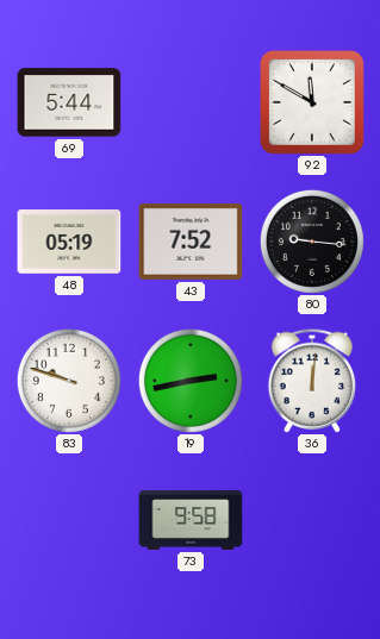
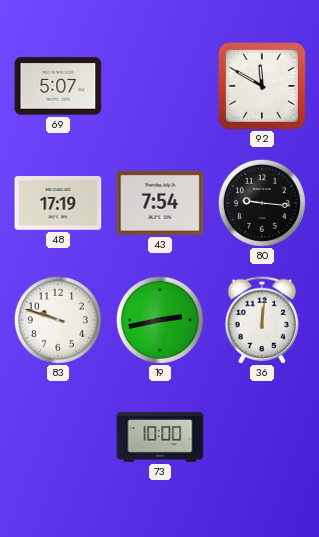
69: 5:44 -> 5:07 (58, 86)
48: 05:19 -> 17:19 (58, 204)
43: 7:52 -> 7:54 (160, 203)
73: 9:58 -> 10:00 (160, 438)
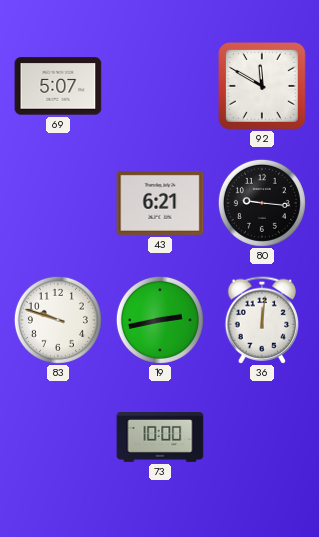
48: 17:19 -> none (58, 204)
43: 7:54 -> 6:21 (160, 203)
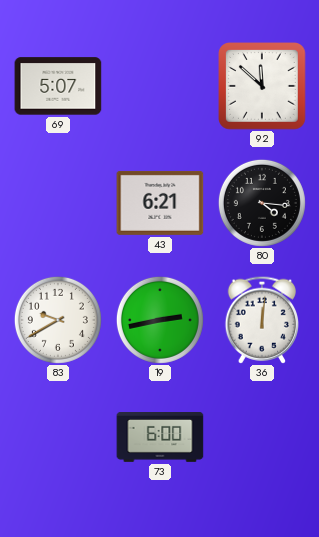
92: 11:50 -> 11:52 (263, 87)
80: 9:16 -> 4:16 (262, 203)
83: 9:48 -> 9:40 (58, 320)
73: 10:00 -> 6:00 (160, 438)
